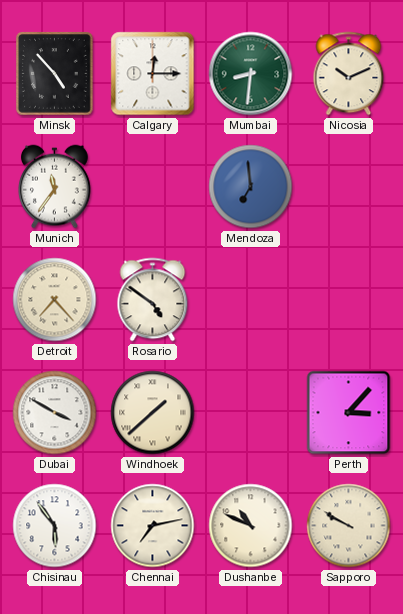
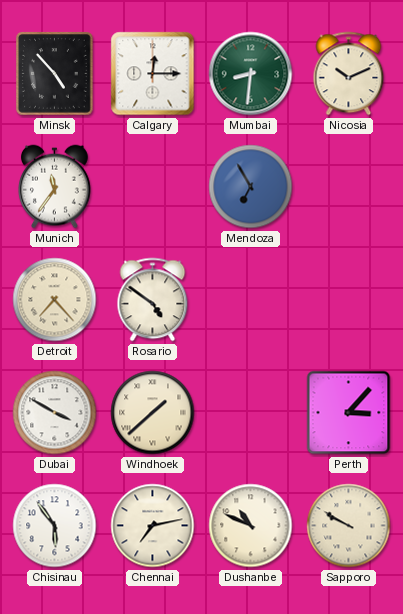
Mendoza: 6:59 -> 6:55 (251, 187)
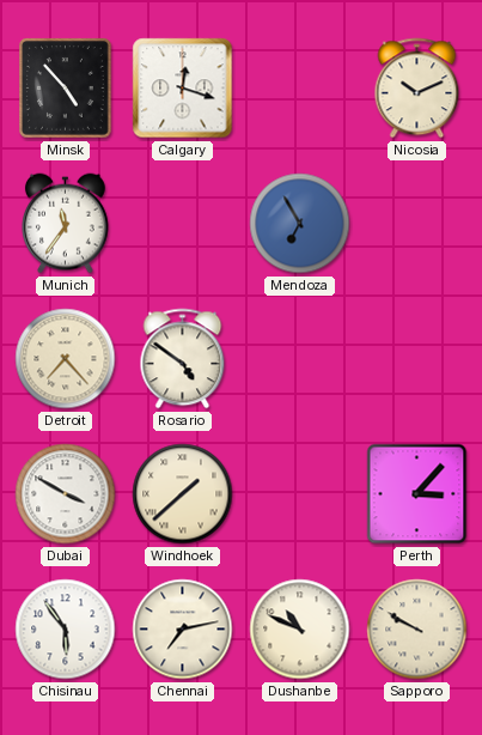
Calgary: 12:15 -> 12:18 (183, 89)
Mumbai: 8:31 -> none (251, 74)
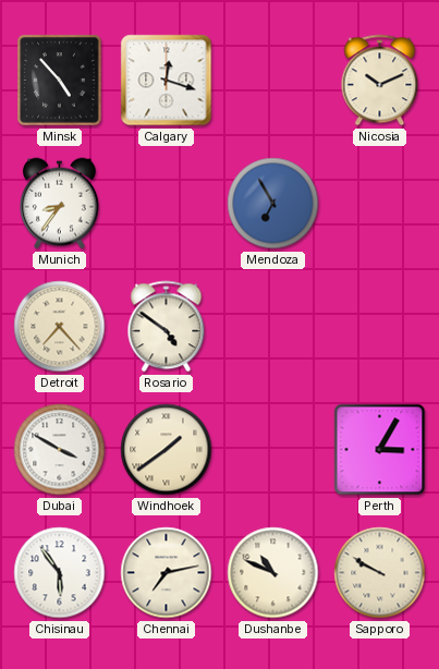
Munich: 11:36 -> 8:36 (59, 204)
Windhoek: 1:38 -> 1:39 (167, 450)
Perth: 3:07 -> 3:05 (380, 450)
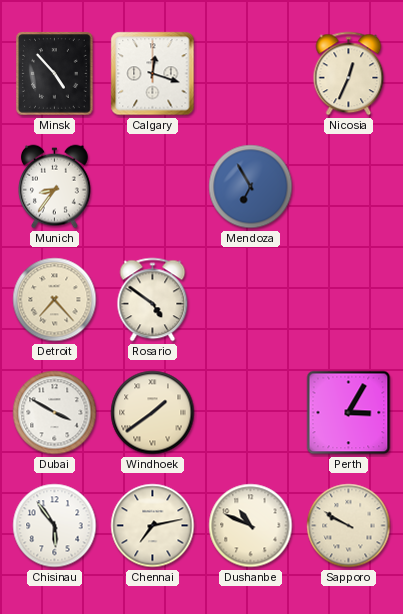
Nicosia: 10:11 -> 12:34 (349, 74)
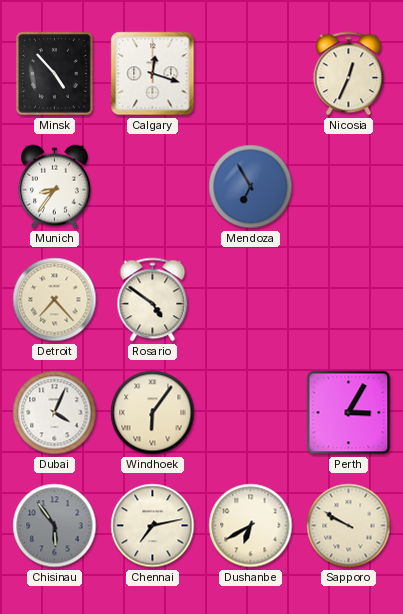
Dubai: 3:50 -> 4:04 (55, 413)
Windhoek: 1:39 -> 6:06 (153, 413)
Chisinau dial: white -> grey (55, 526)
Dushanbe: 10:49 -> 6:40 (251, 526)
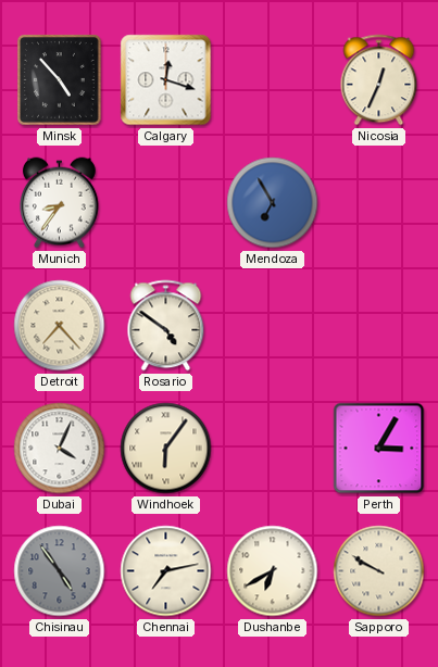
Chisinau: 5:54 -> 4:54 (60, 571)
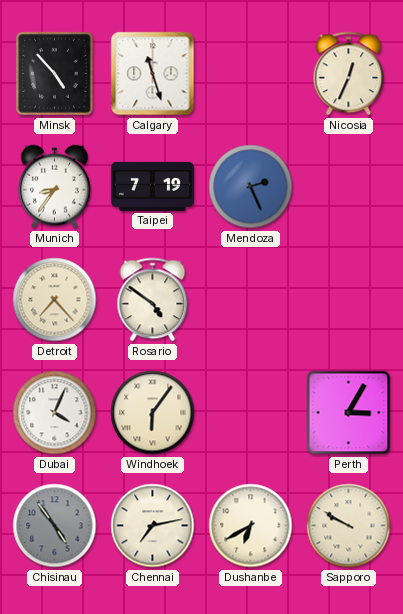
Calgary: 12:18 -> 11:27 (153, 74)
Taipei: none -> 7:19 (152, 186)
Mendoza: 6:55 -> 2:26 (251, 187)
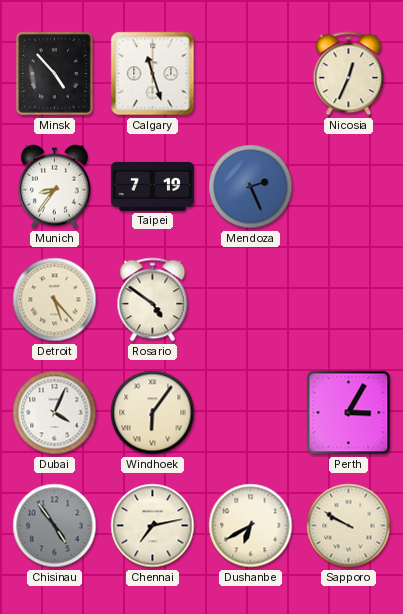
Detroit: 7:23 -> 5:23 (55, 300)
